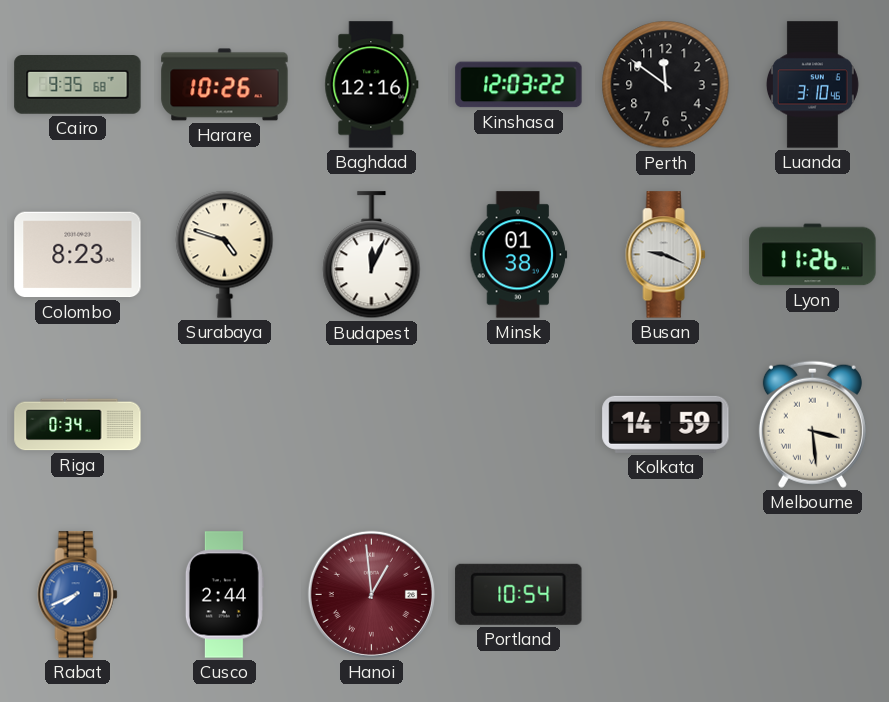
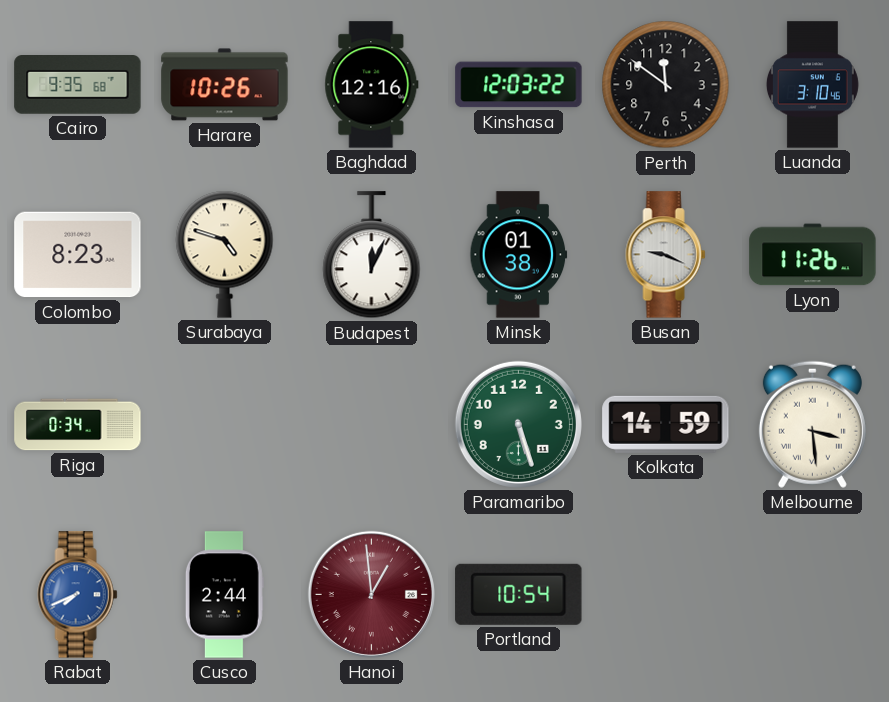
Paramaribo: none -> 5:27 (518, 424)
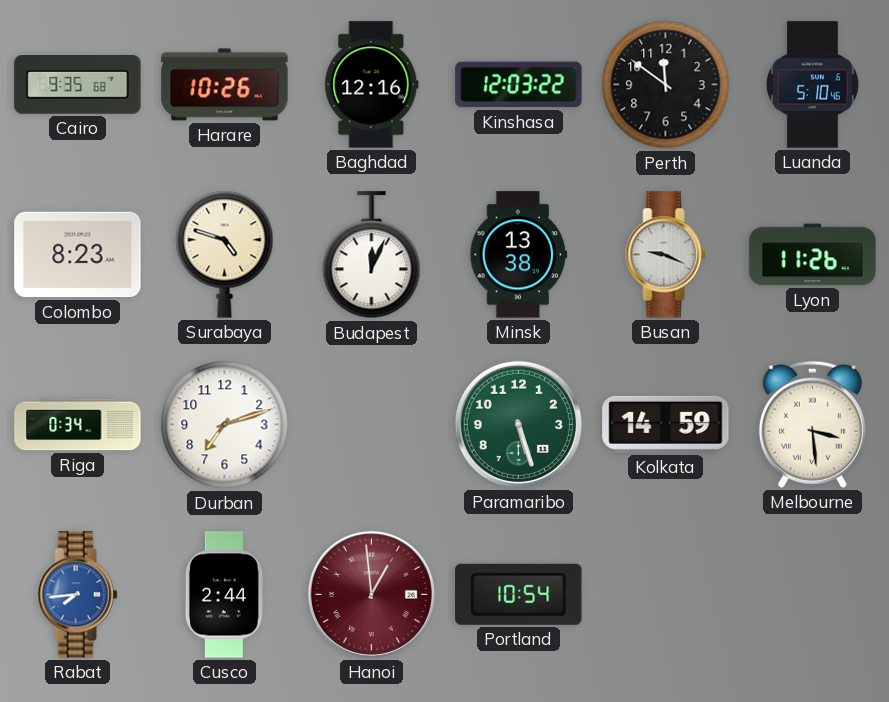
Luanda: 3:10 -> 5:10 (812, 85)
Minsk: 01:38 -> 13:38 (519, 255)
Durban: none -> 7:12 (225, 425)
Rabat: 7:41 -> 7:44 (78, 595)
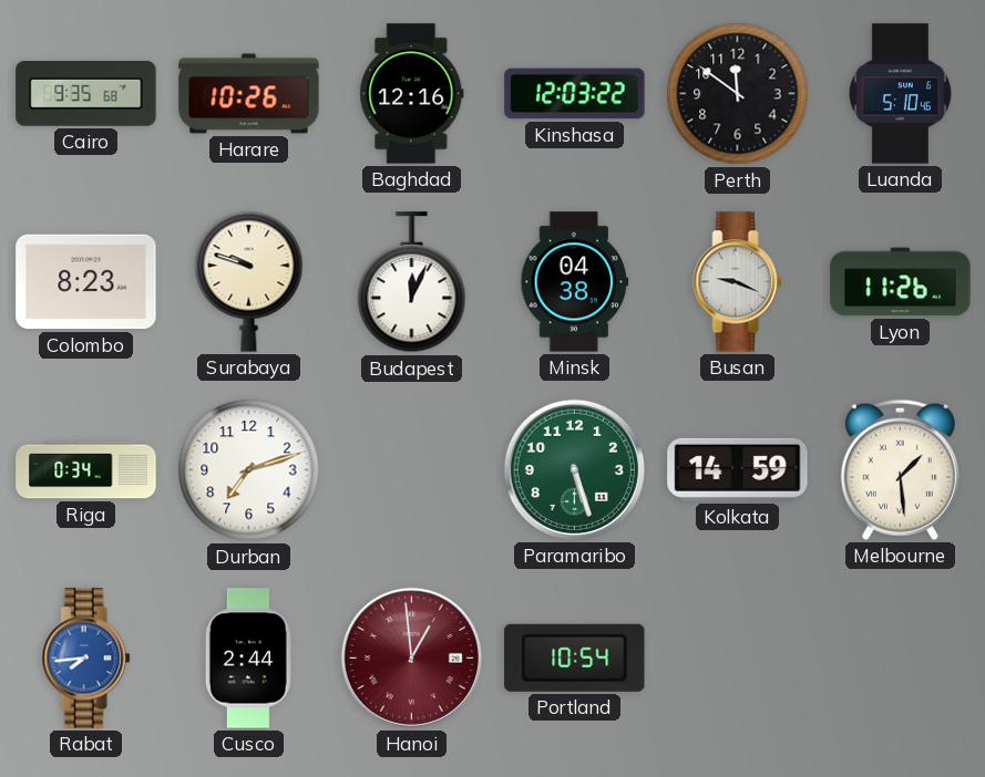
Surabaya: 4:48 -> 9:48 (249, 281)
Minsk: 13:38 -> 04:38 (575, 282)
Melbourne: 3:29 -> 1:29 (900, 469)
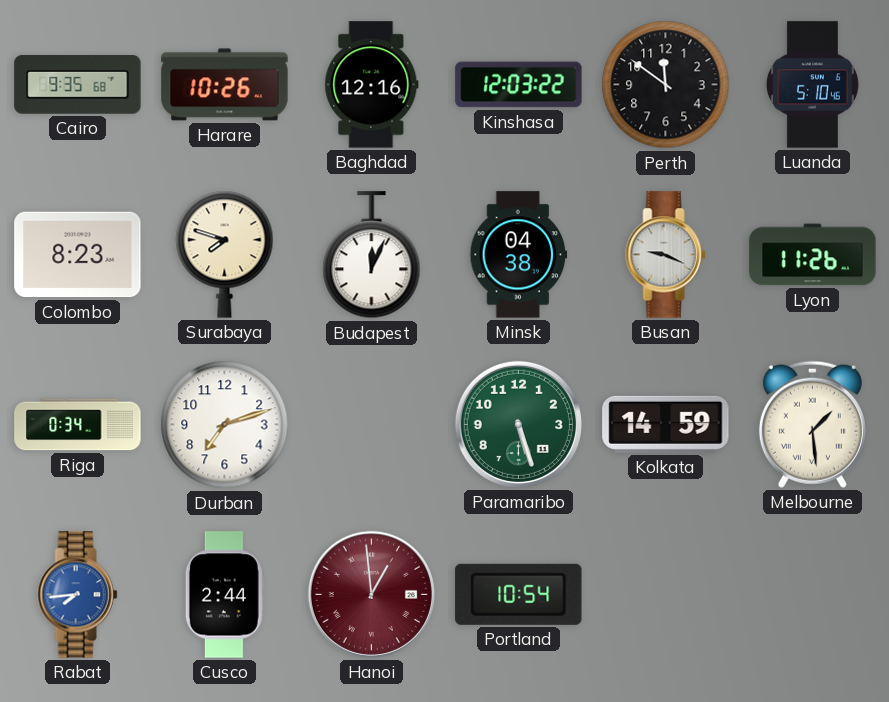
Surabaya: 9:48 -> 7:48 (225, 254)
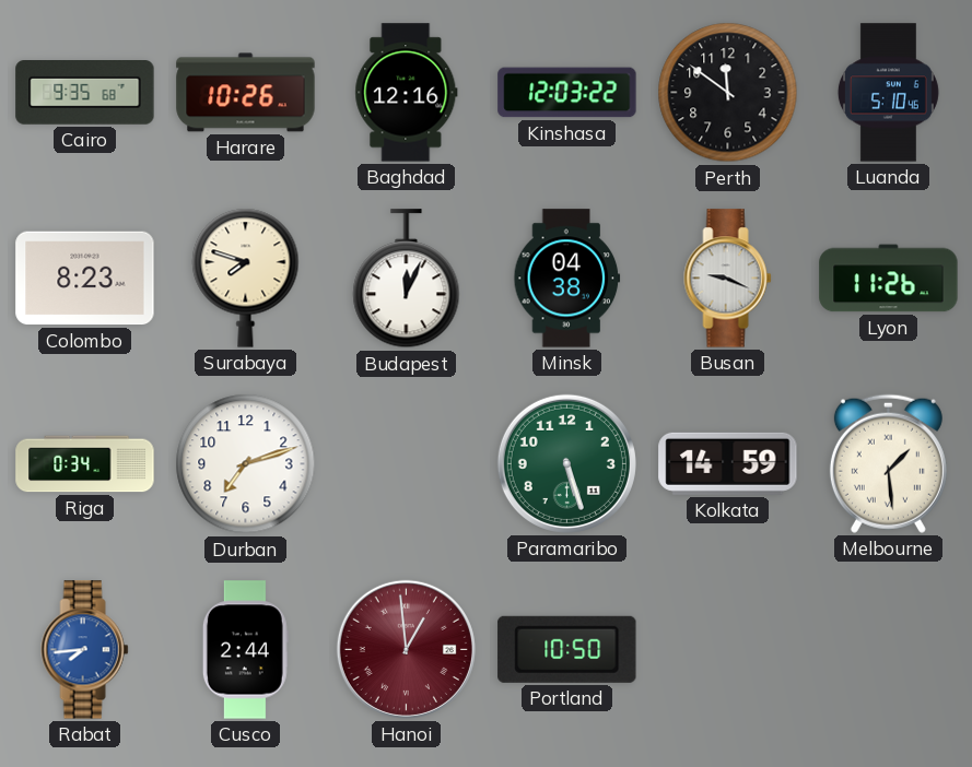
Portland: 10:54 -> 10:50 (567, 649)
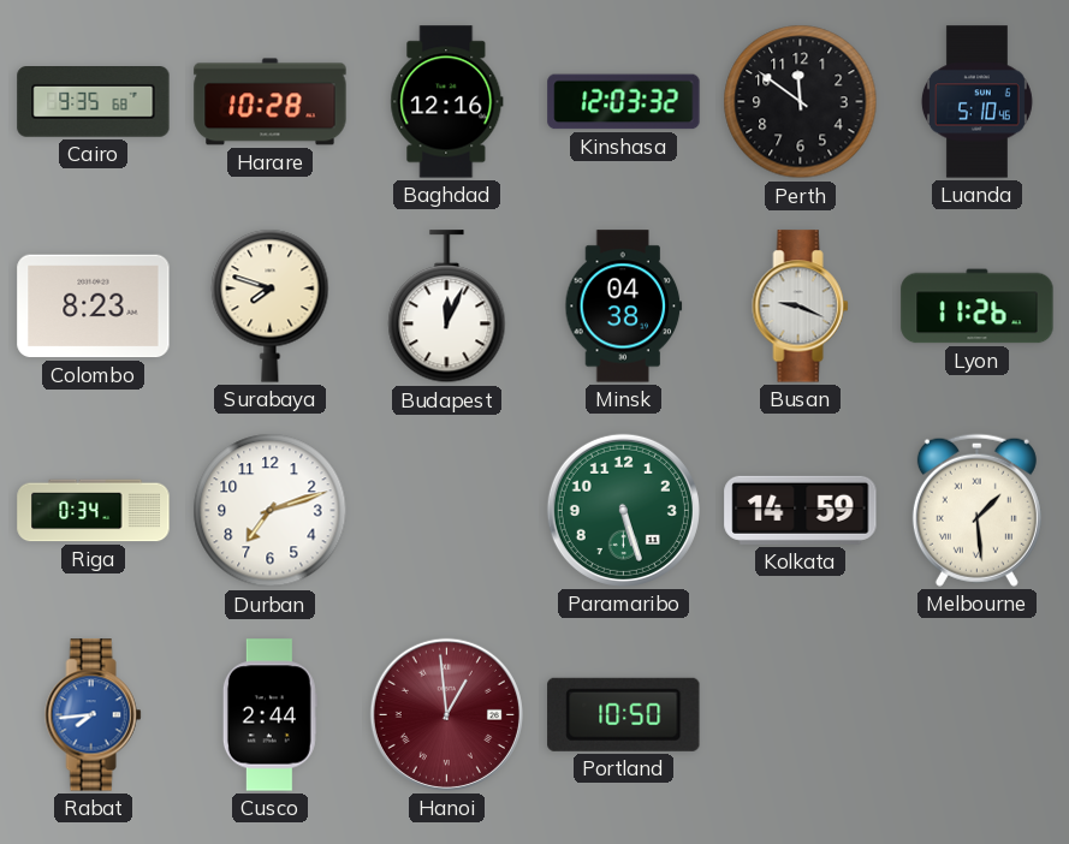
Harare: 10:26 -> 10:28 (271, 102)
Kinshasa: 12:03:22 -> 12:03:32 (624, 102)
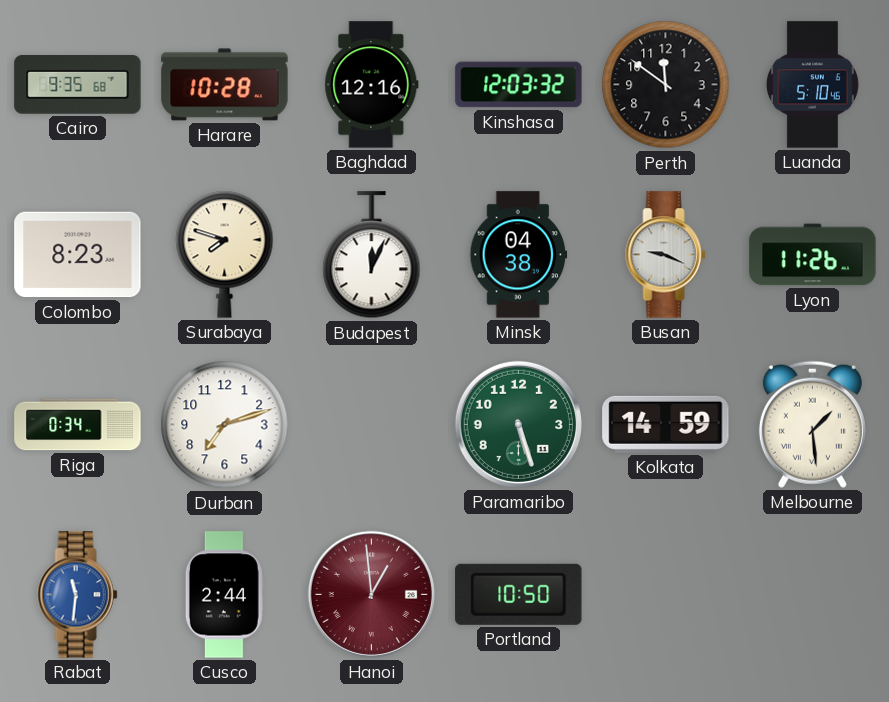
Rabat: 7:44 -> 11:31 (78, 595)
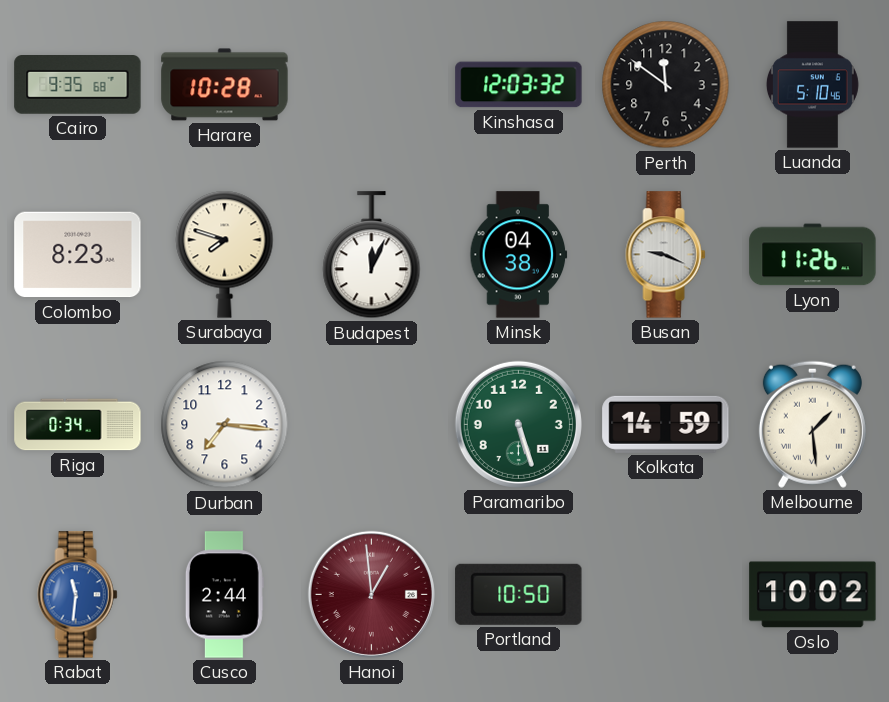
Baghdad: 12:16 -> none (372, 85)
Durban: 7:12 -> 7:16 (225, 425)
Oslo: none -> 10:02 (813, 595)
